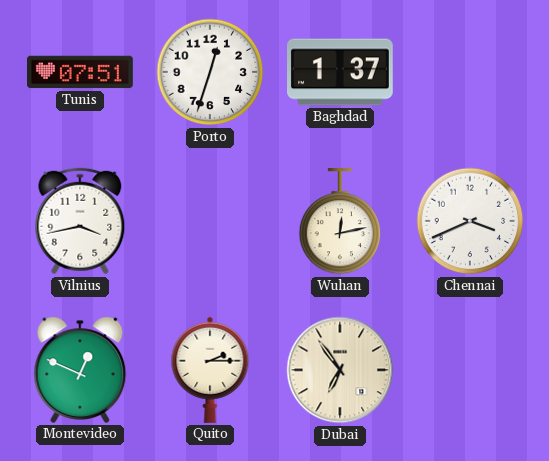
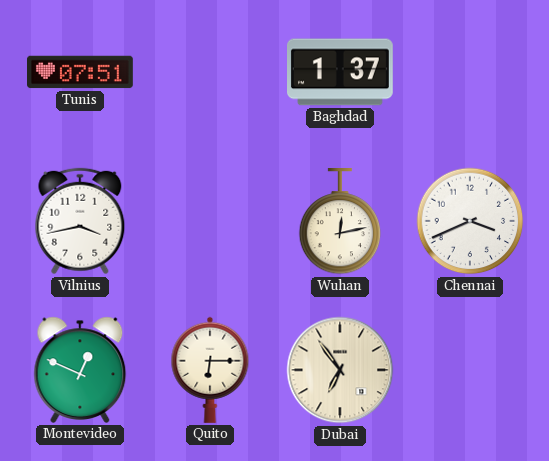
Porto: 12:33 -> none (210, 72)
Quito: 2:15 -> 6:15 (210, 370)
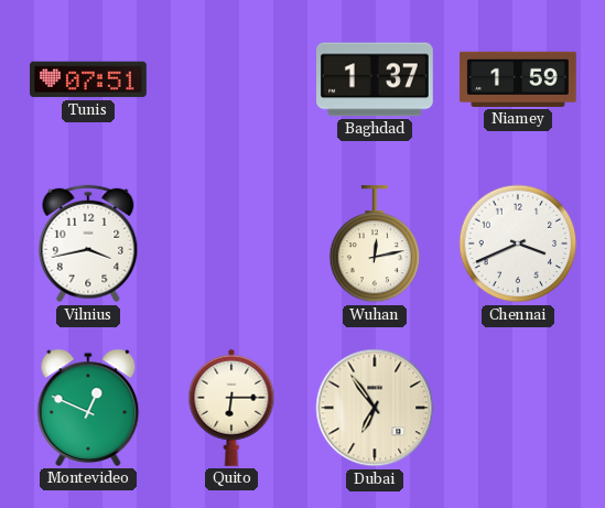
Niamey: none -> 1:59 (518, 79)
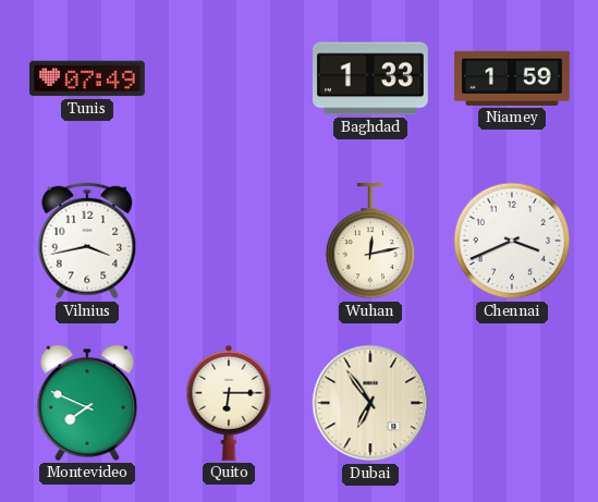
Tunis: 07:51 -> 07:49 (88, 78)
Baghdad: 1:37 -> 1:33 (371, 78)
Montevideo: 12:49 -> 7:49 (87, 403)
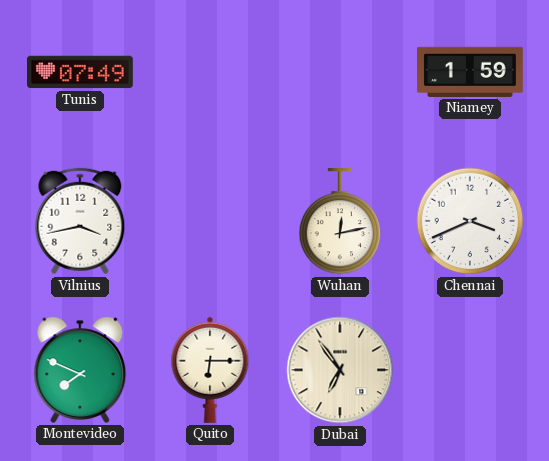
Baghdad: 1:33 -> none (371, 78)
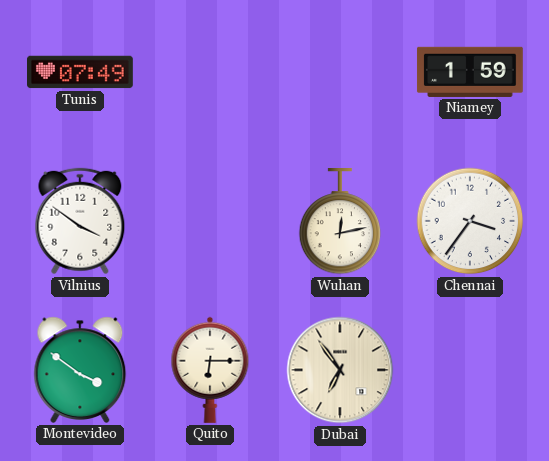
Vilnius: 3:43 -> 3:51 (80, 221)
Chennai: 3:41 -> 3:36 (470, 221)
Montevideo: 7:49 -> 3:51 (80, 370)
